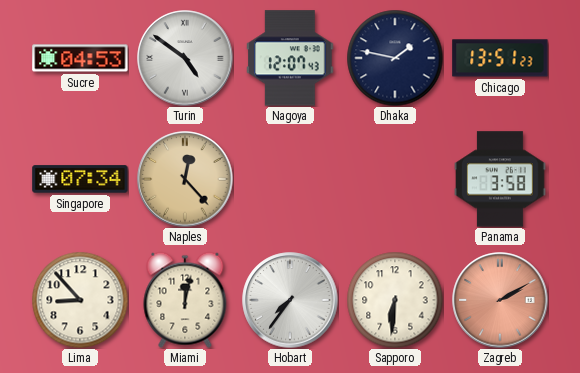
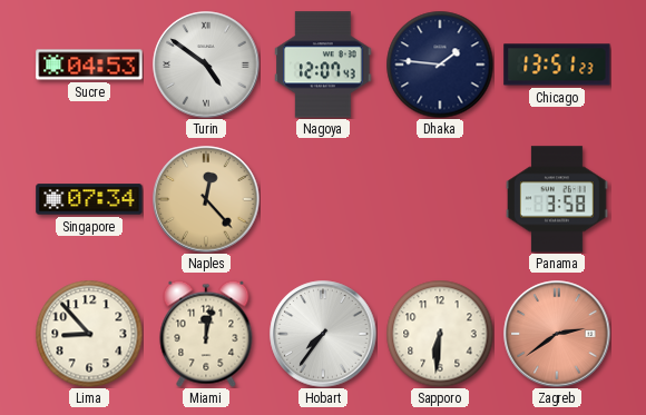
Dhaka: 1:47 -> 1:46 (440, 65)
Zagreb: 2:10 -> 2:39 (557, 334)
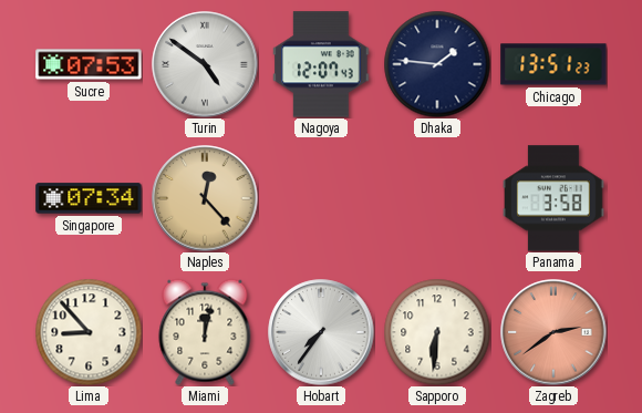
Sucre: 04:53 -> 07:53 (89, 64)
